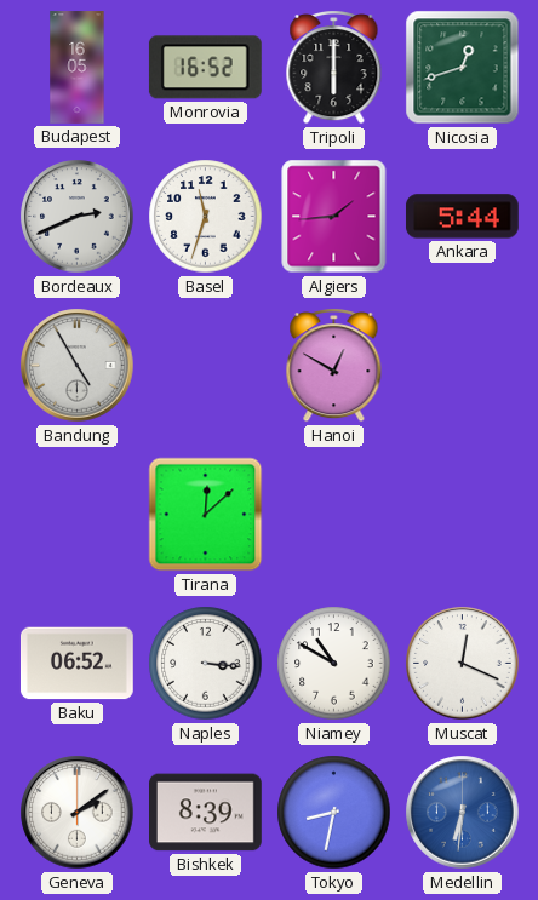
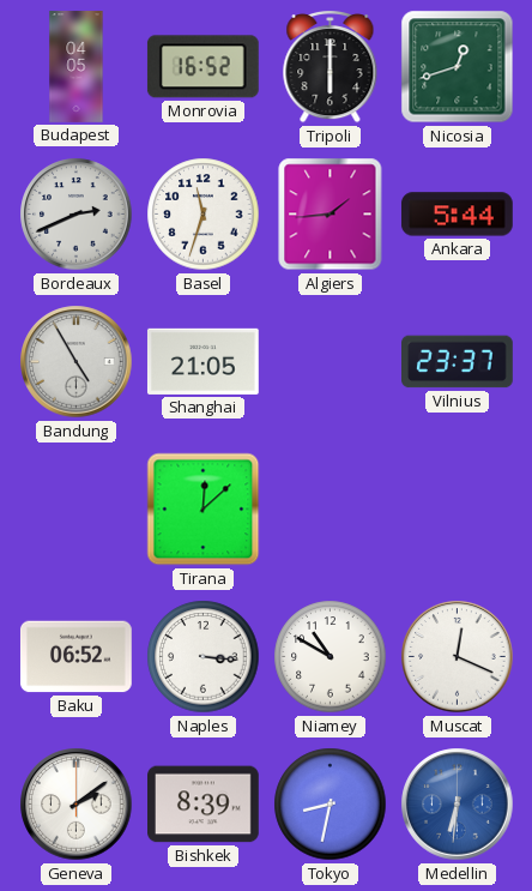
Budapest: 16:05 -> 04:05 (77, 67)
Shanghai: none -> 21:05 (202, 361)
Hanoi: 12:50 -> none (334, 366)
Vilnius: none -> 23:37 (458, 362)
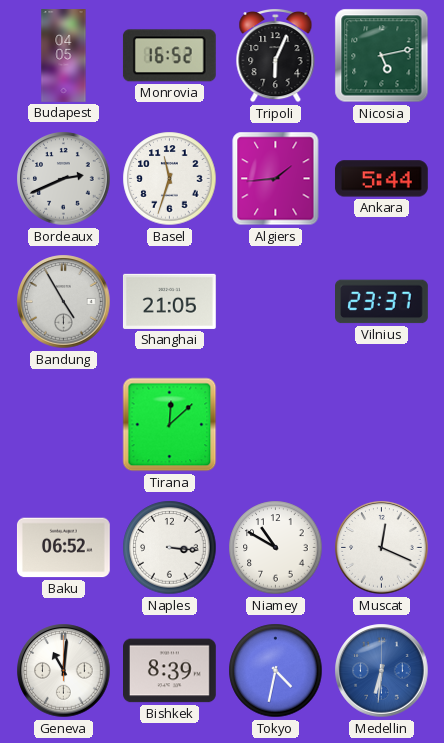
Tripoli: 6:00 -> 6:04 (276, 56)
Nicosia: 12:42 -> 5:13 (382, 56)
Geneva: 2:09 -> 11:01 (64, 671)
Tokyo: 8:32 -> 4:32 (276, 671)
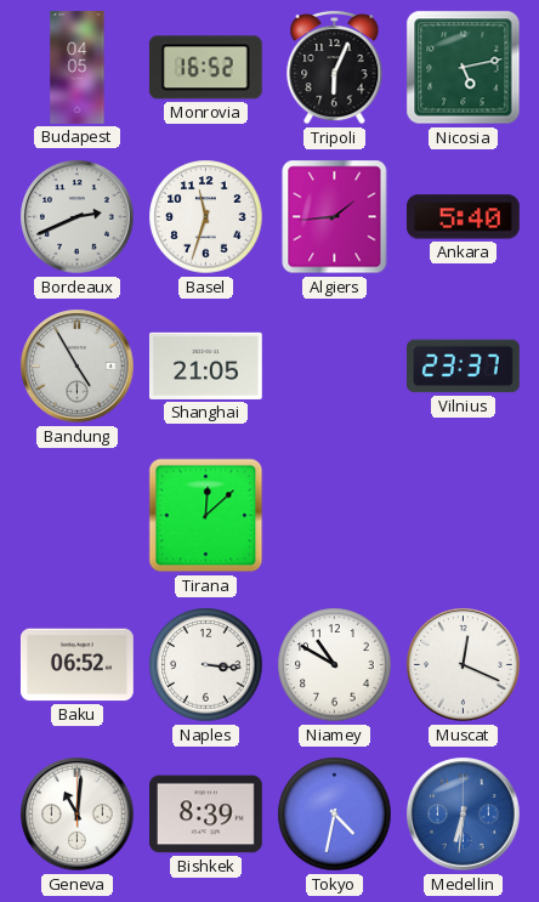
Ankara: 5:44 -> 5:40 (463, 217)
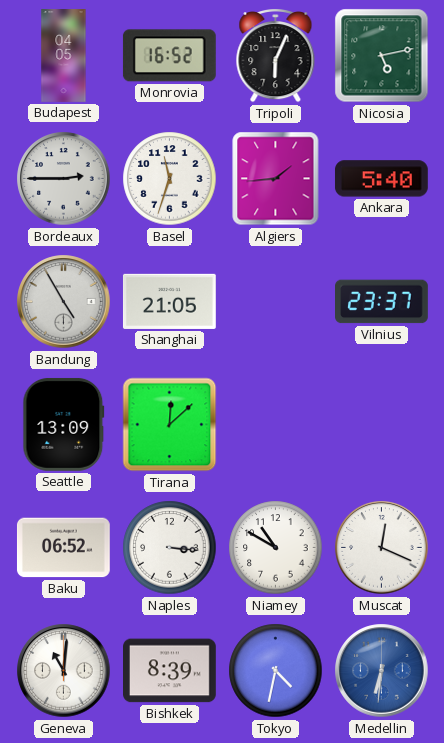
Bordeaux: 2:41 -> 2:45 (64, 179)
Seattle: none -> 13:09 (64, 425)
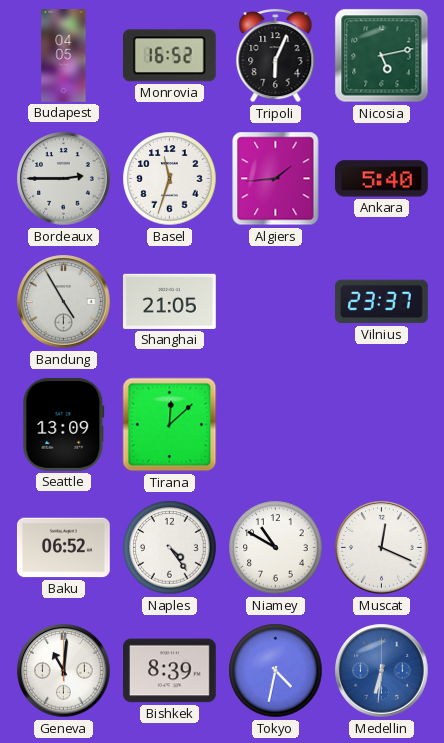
Naples: 3:16 -> 4:24 (170, 548)
